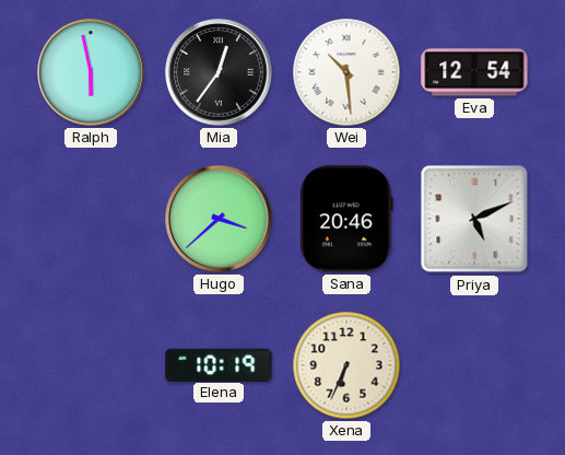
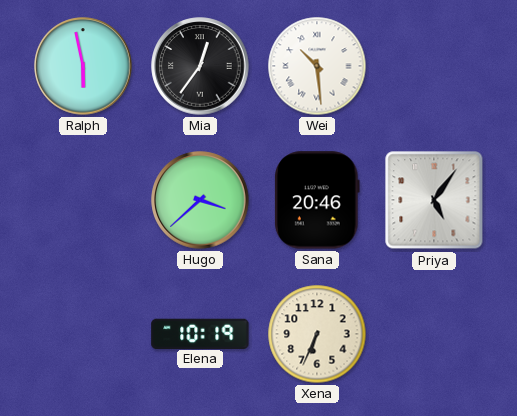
Eva: 12:54 -> none (474, 72)
Priya: 5:11 -> 5:06 (434, 200)
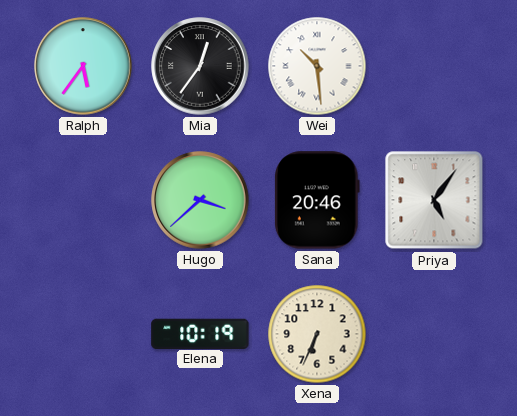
Ralph: 5:58 -> 5:36 (83, 66)
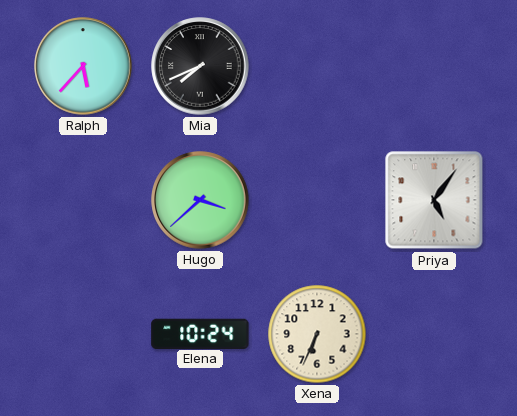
Ralph: 5:36 -> 5:37 (83, 66)
Mia: 12:36 -> 7:41 (200, 66)
Wei: 10:29 -> none (317, 66)
Sana: 20:46 -> none (317, 200)
Elena: 10:19 -> 10:24 (200, 333)
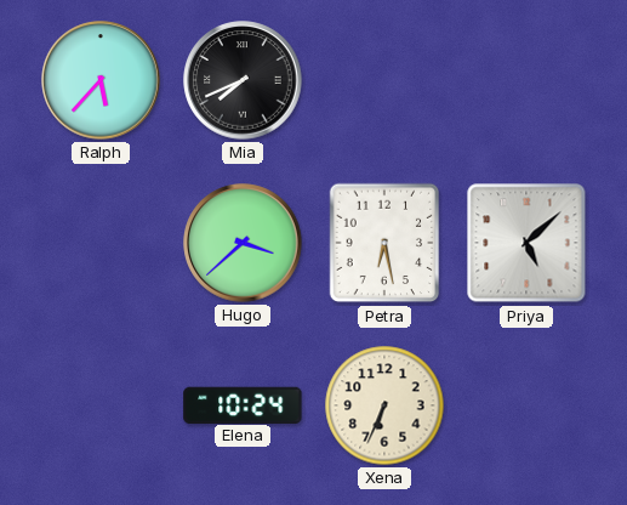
Petra: none -> 6:28 (384, 243)
Priya: 5:06 -> 5:08 (526, 243)
